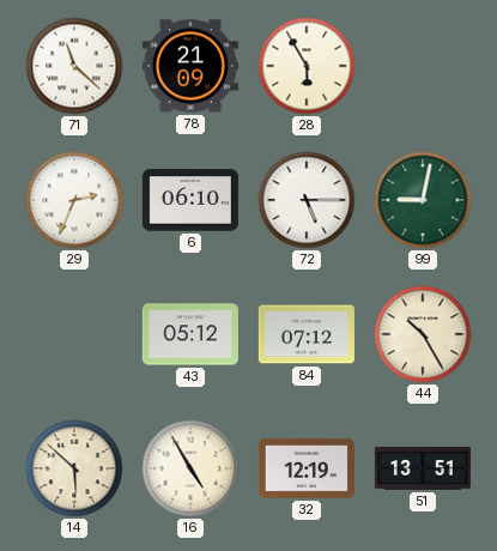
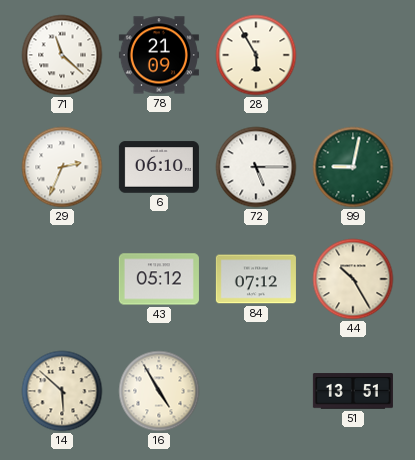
32: 12:19 -> none (307, 468)
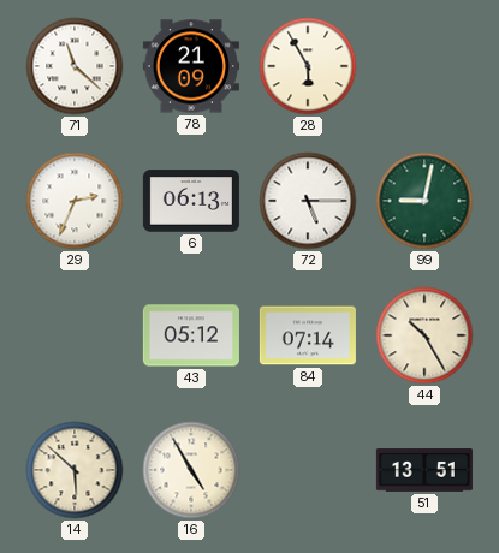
6: 06:10 -> 06:13 (191, 201)
84: 07:12 -> 07:14 (308, 335)
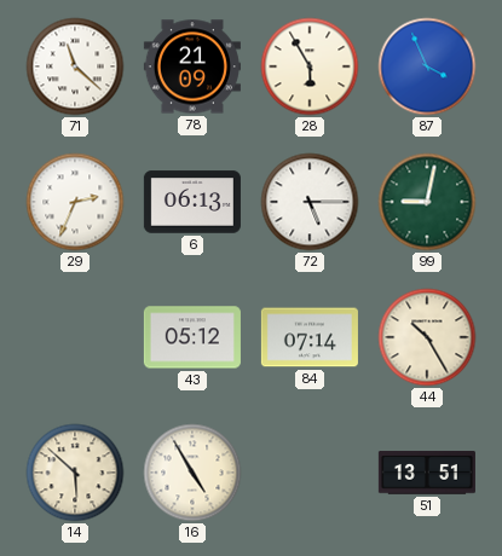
87: none -> 3:56 (427, 66)
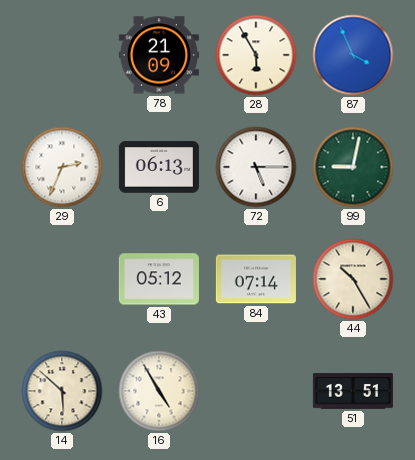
71: 11:22 -> none (75, 66)
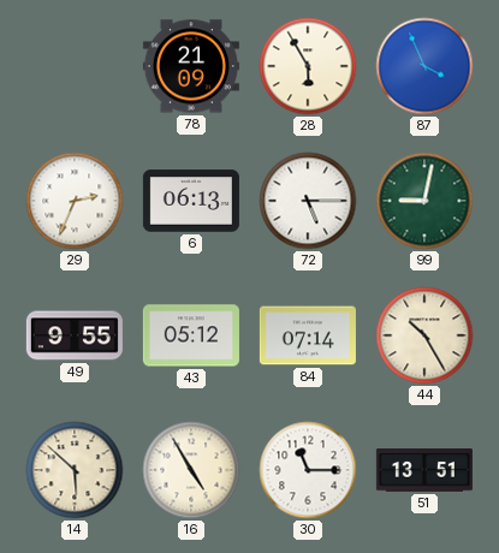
49: none -> 9:55 (75, 335)
30: none -> 11:15 (308, 470)
